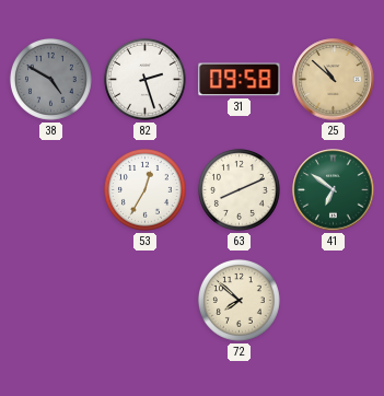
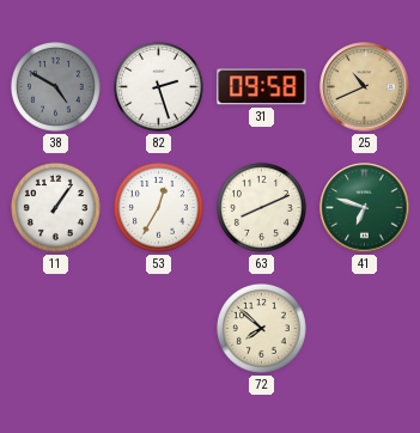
25: 10:52 -> 10:41 (365, 87)
11: none -> 1:06 (55, 207)
41: 6:51 -> 6:48 (365, 208)
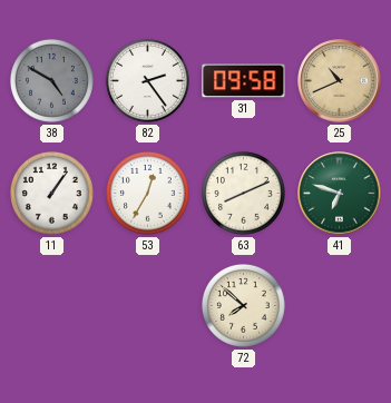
82: 2:27 -> 2:24 (147, 80)
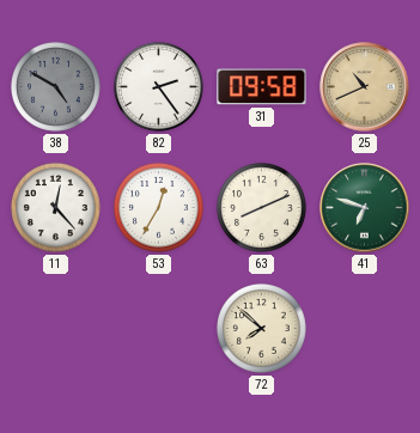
11: 1:06 -> 12:23 (55, 207)
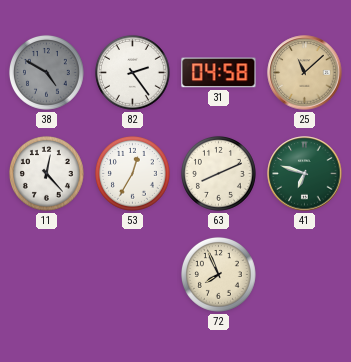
31: 09:58 -> 04:58 (219, 73)
25: 10:41 -> 11:08 (305, 73)
72: 7:52 -> 7:56 (218, 274)
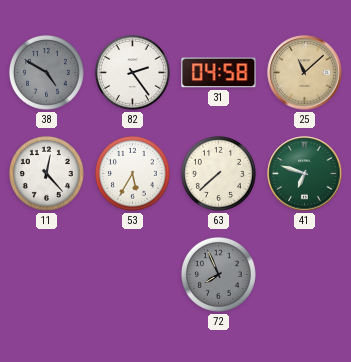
53: 12:35 -> 5:35 (132, 173)
63: 8:11 -> 7:38 (218, 173)
72 dial: cream -> grey (218, 274)
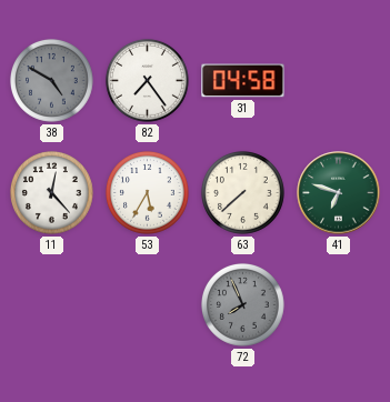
82: 2:24 -> 7:24 (147, 80)
25: 11:08 -> none (305, 73)
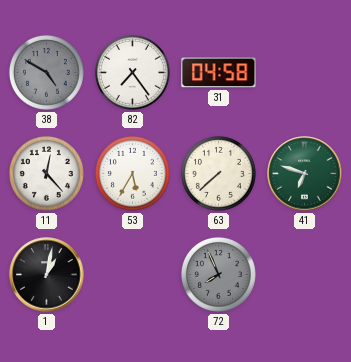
1: none -> 1:02 (47, 275)
